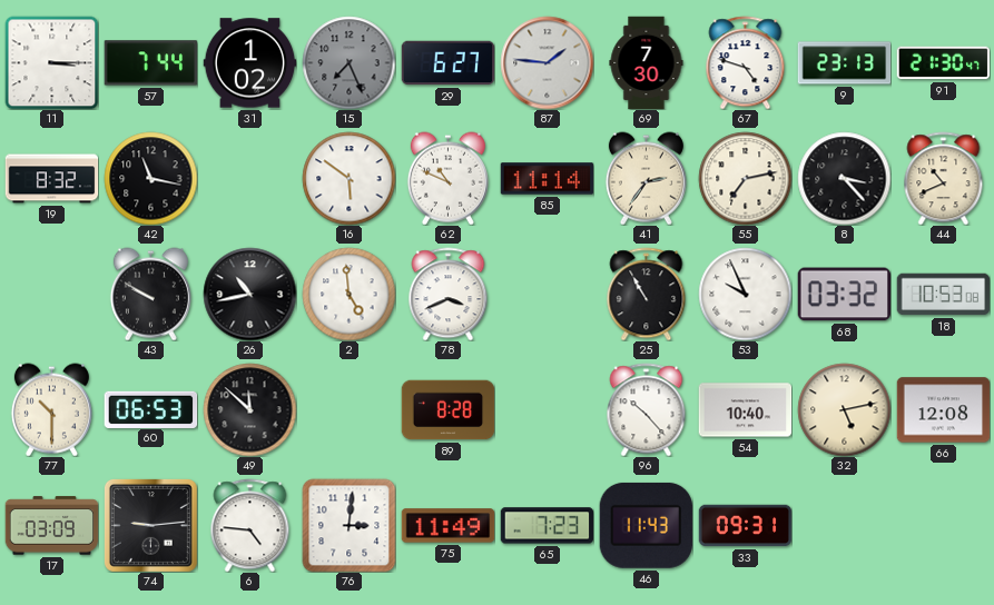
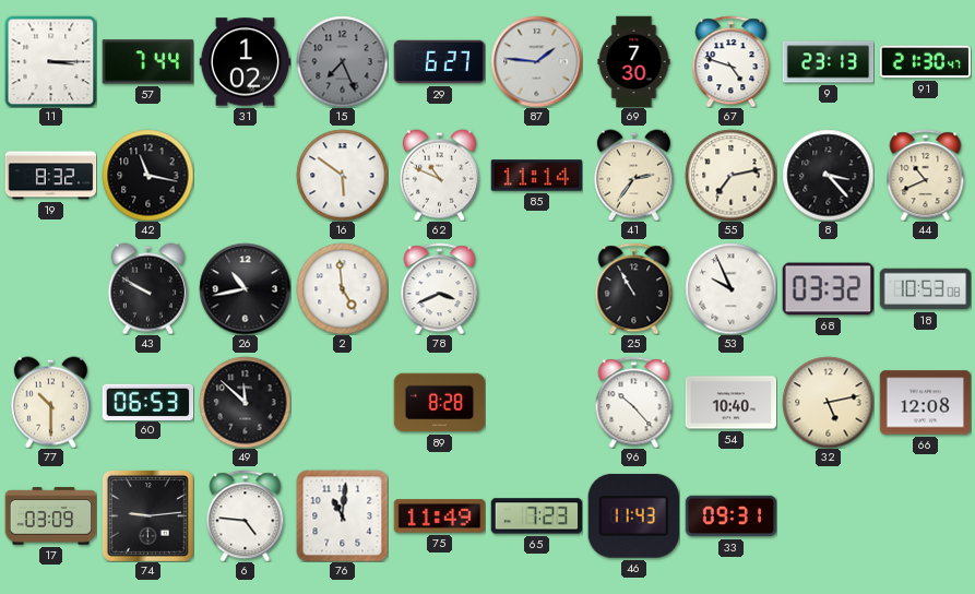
76: 3:01 -> 11:01 (342, 515)
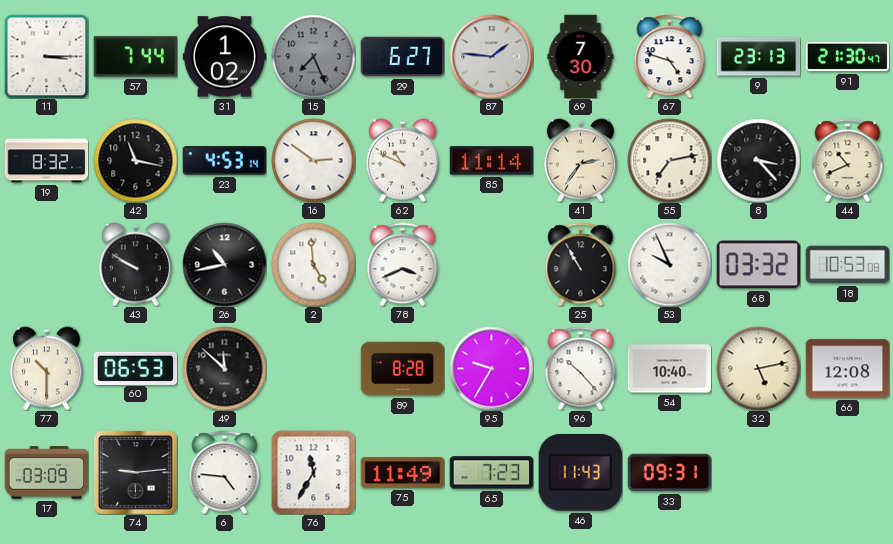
23: none -> 4:53 (224, 161)
16: 5:51 -> 2:51 (313, 160)
95: none -> 9:35 (491, 368)
76: 11:01 -> 11:35 (313, 472)
